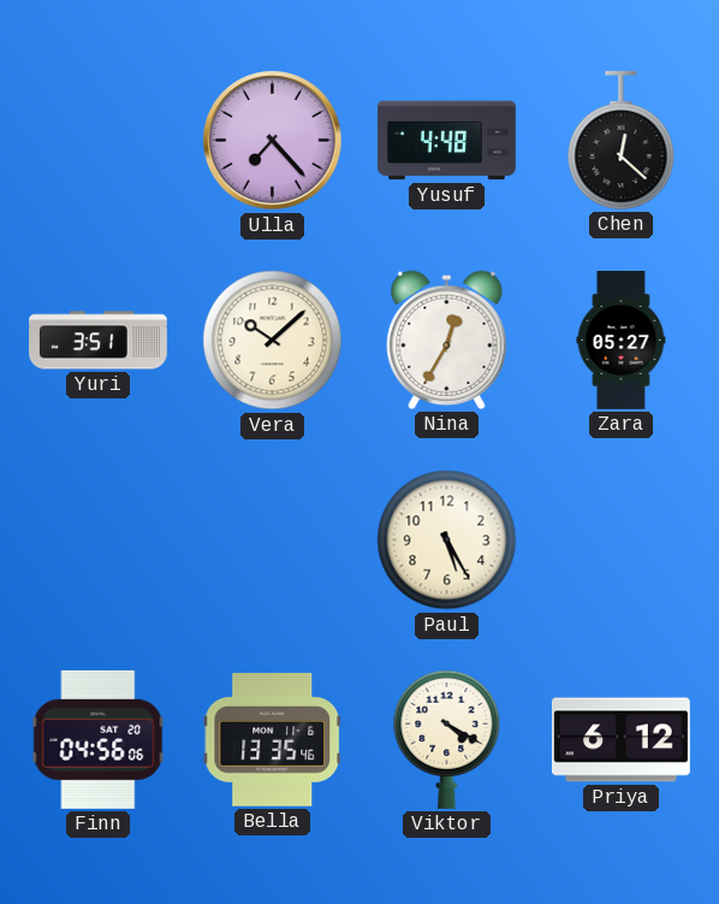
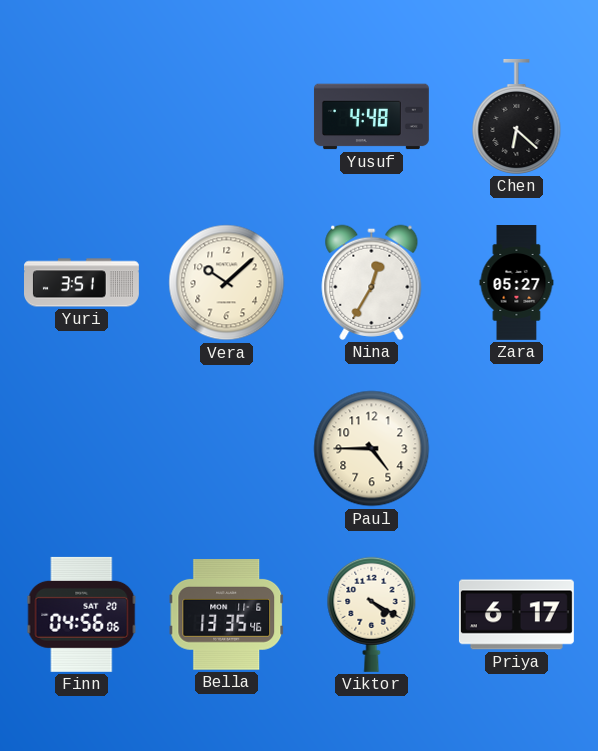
Ulla: 7:23 -> none (273, 141)
Chen: 12:22 -> 6:22 (517, 116)
Paul: 5:25 -> 4:45 (372, 449)
Priya: 6:12 -> 6:17 (516, 615)
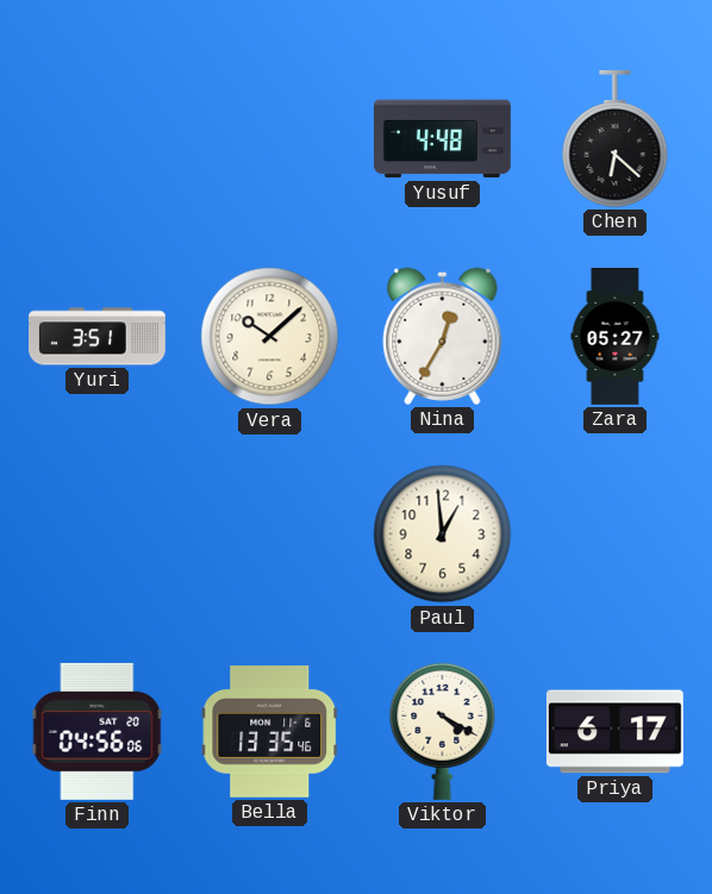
Paul: 4:45 -> 12:59 (443, 534)
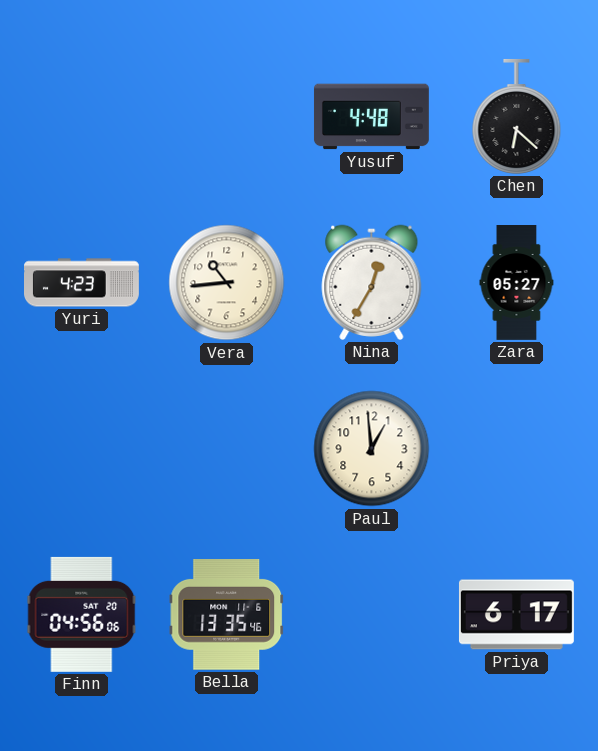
Yuri: 3:51 -> 4:23 (82, 283)
Vera: 10:08 -> 10:44 (227, 283)
Viktor: 4:20 -> none (443, 731)
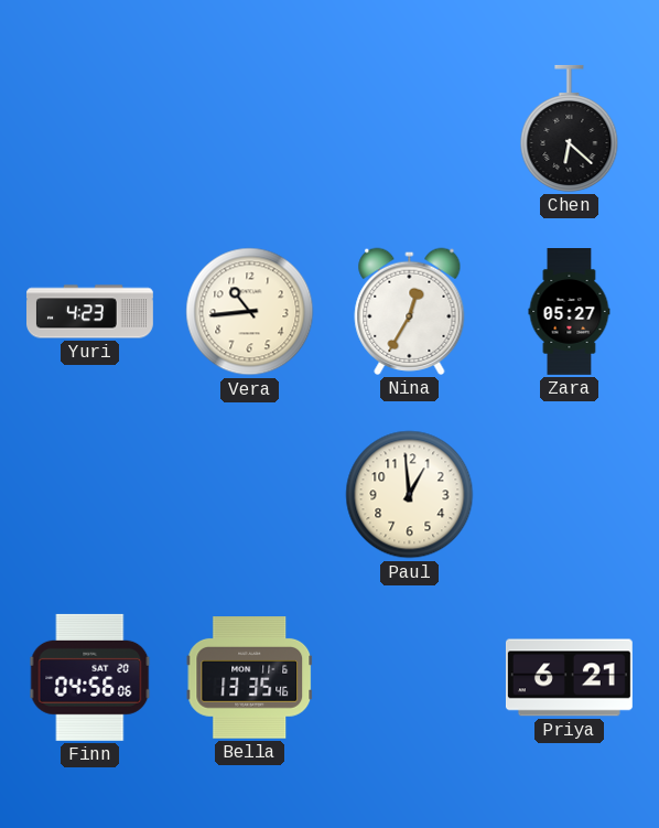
Yusuf: 4:48 -> none (371, 117)
Priya: 6:17 -> 6:21 (569, 678)
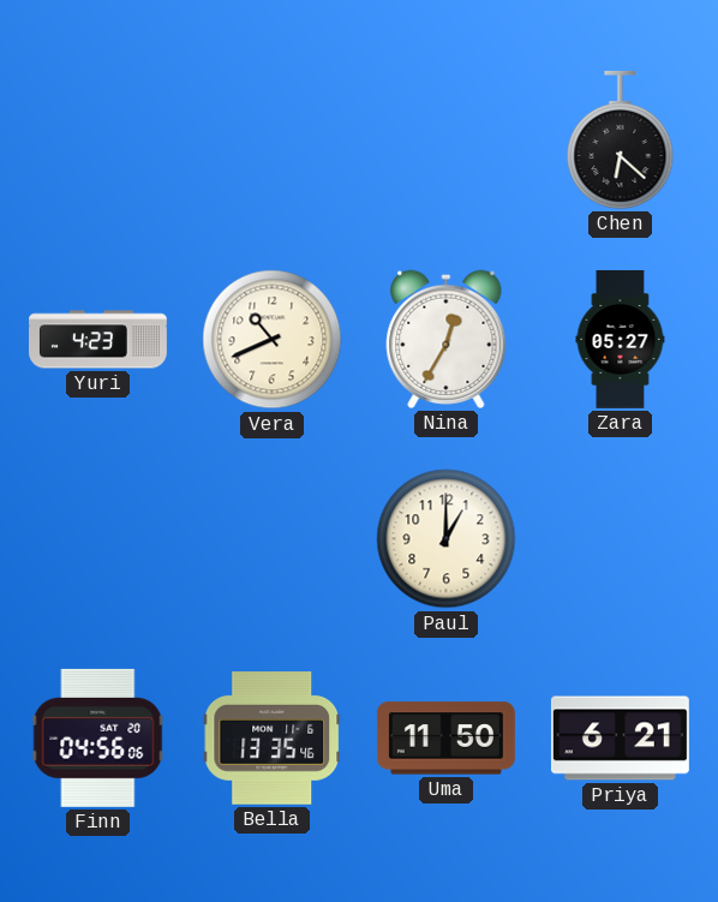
Vera: 10:44 -> 10:41 (273, 340)
Paul: 12:59 -> 1:00 (447, 539)
Uma: none -> 11:50 (445, 739)
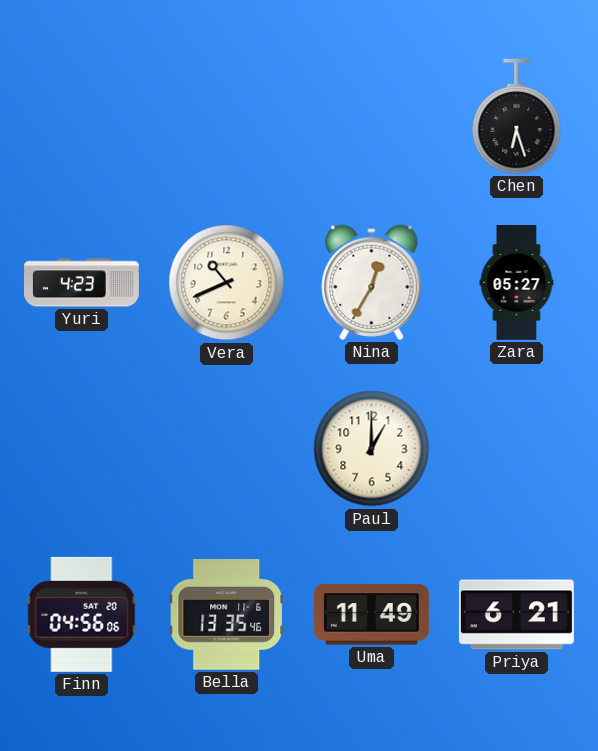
Chen: 6:22 -> 6:27 (517, 116)
Uma: 11:50 -> 11:49 (371, 615)
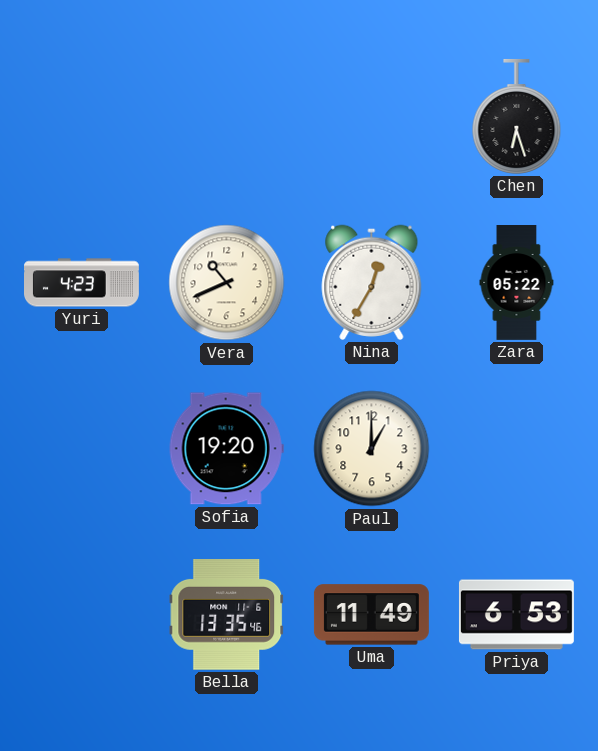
Zara: 05:27 -> 05:22 (517, 283)
Sofia: none -> 19:20 (226, 449)
Finn: 04:56 -> none (82, 614)
Priya: 6:21 -> 6:53 (516, 615)
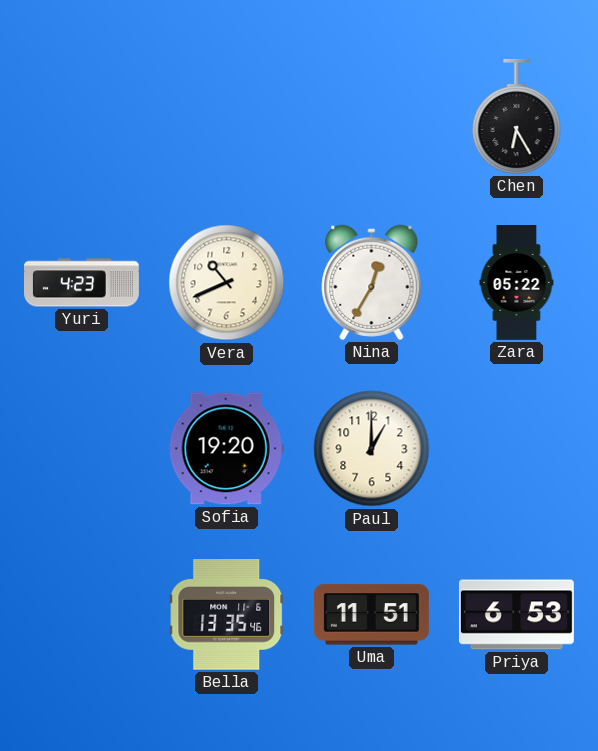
Chen: 6:27 -> 6:25 (517, 116)
Uma: 11:49 -> 11:51 (371, 615)
